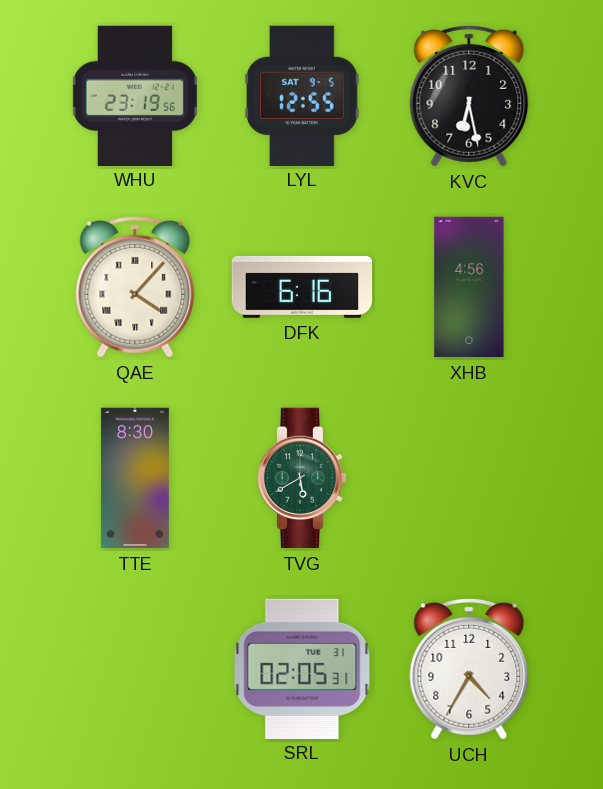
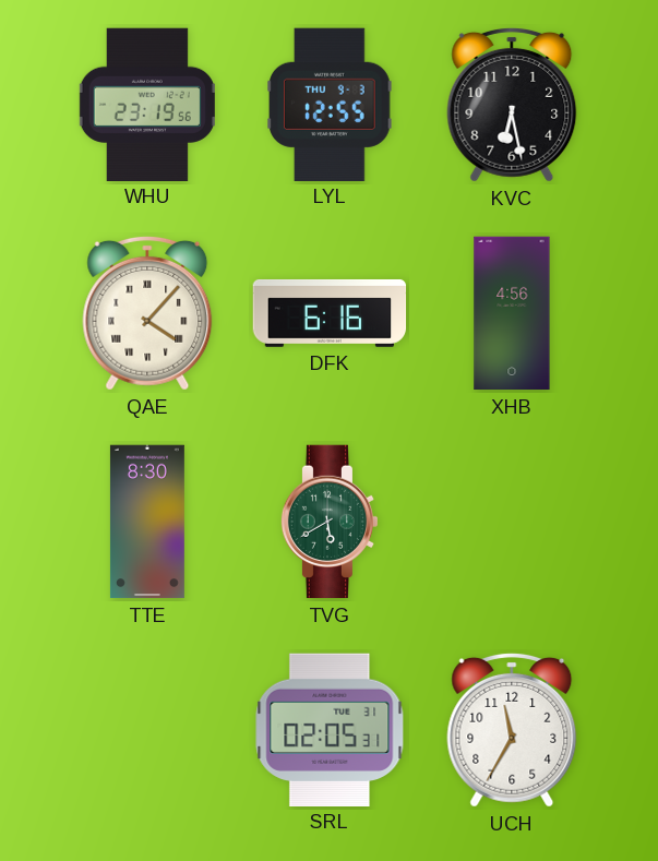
LYL date: SAT 9-5 -> THU 9-3 (331, 104)
UCH: 4:35 -> 11:35 (512, 730)
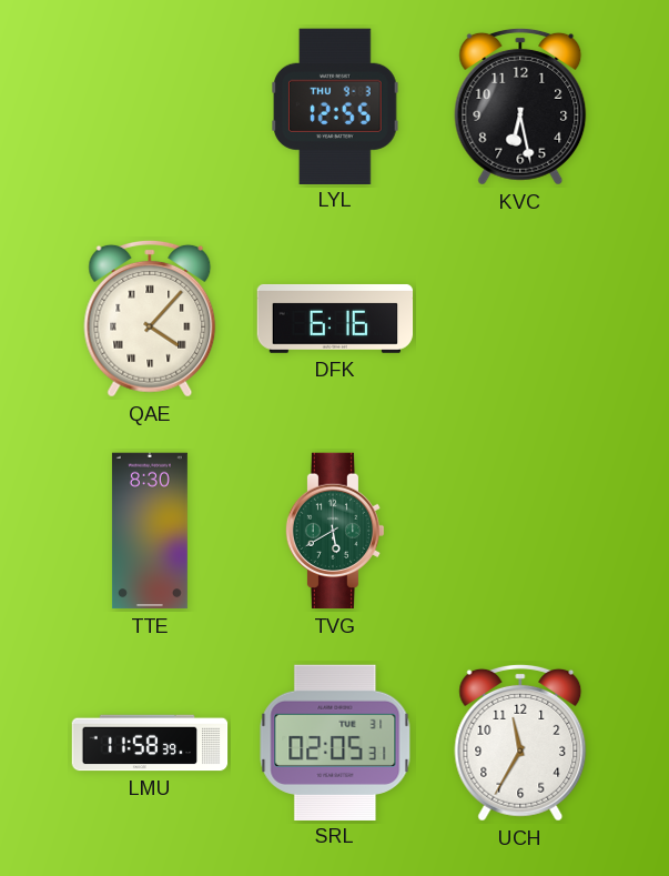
WHU: 23:19 -> none (147, 104)
XHB: 4:56 -> none (512, 313)
LMU: none -> 11:58 (150, 743)
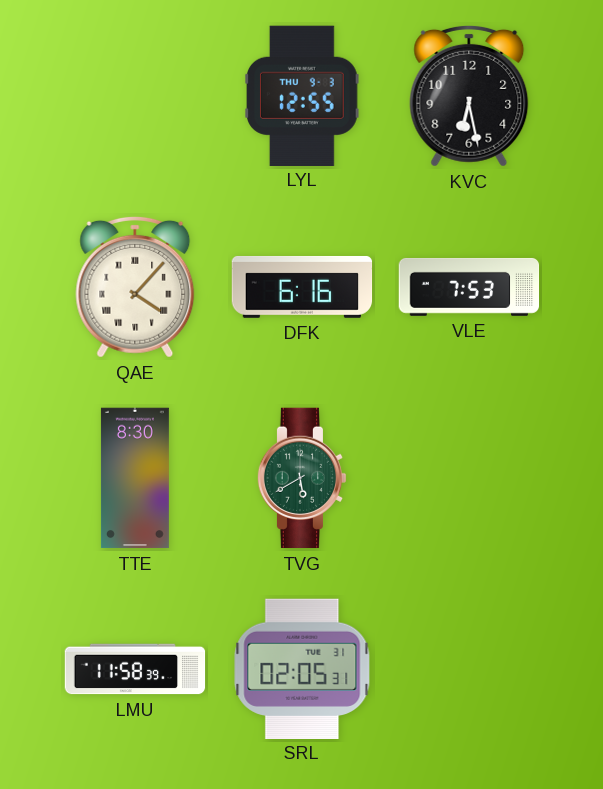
VLE: none -> 7:53 (469, 287)
UCH: 11:35 -> none (520, 743)
